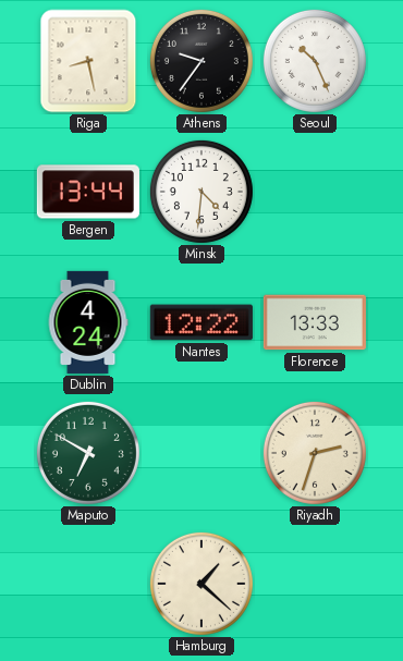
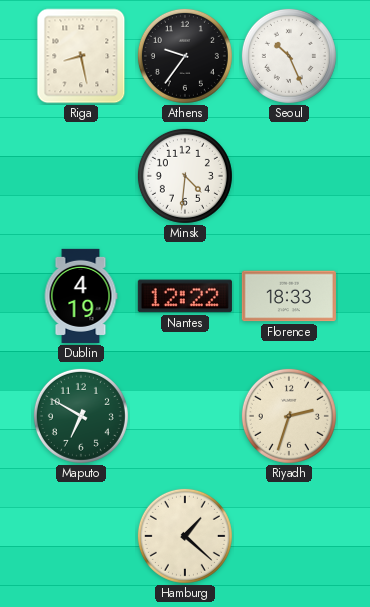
Bergen: 13:44 -> none (88, 192)
Dublin: 4:24 -> 4:19 (81, 296)
Florence: 13:33 -> 18:33 (289, 296)
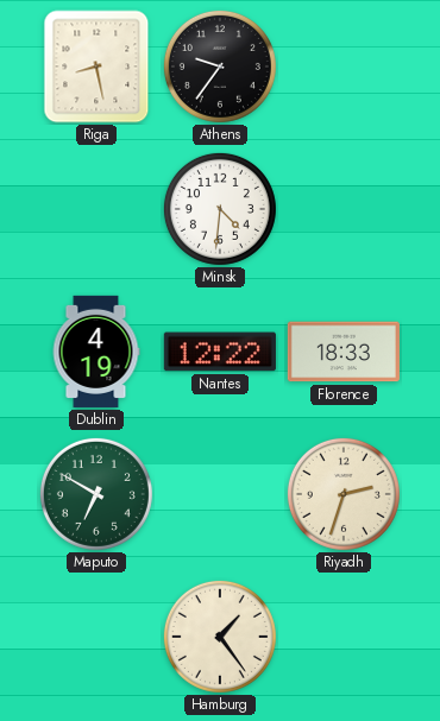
Seoul: 10:26 -> none (289, 56)
Hamburg: 1:22 -> 1:24 (220, 637)
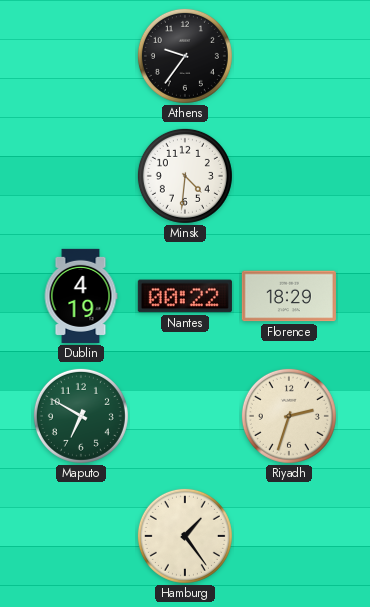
Riga: 8:28 -> none (96, 67)
Nantes: 12:22 -> 00:22 (185, 296)
Florence: 18:33 -> 18:29 (289, 296)
